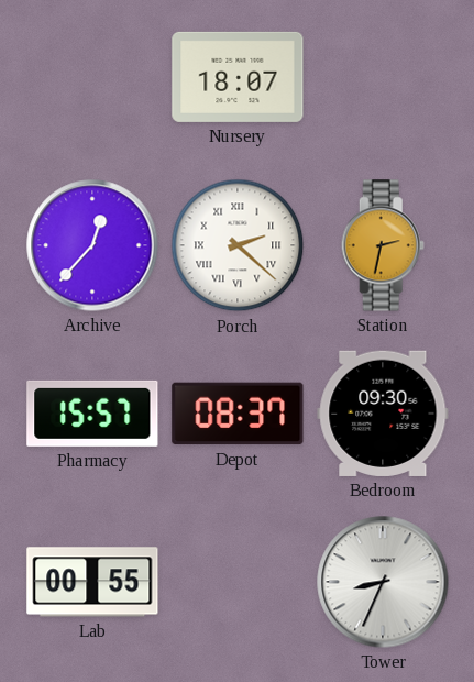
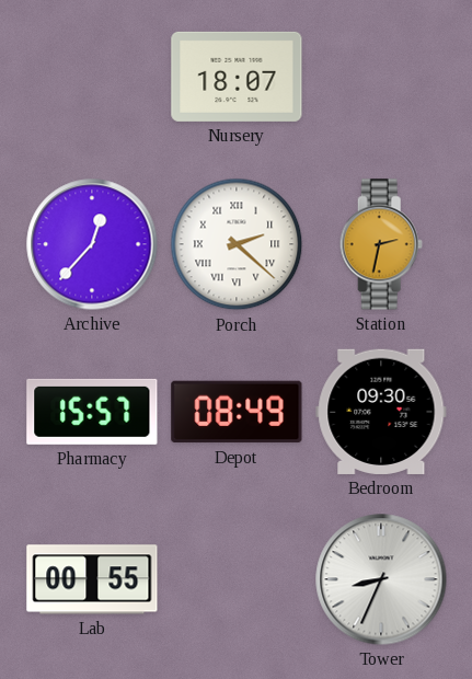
Depot: 08:37 -> 08:49 (237, 412)
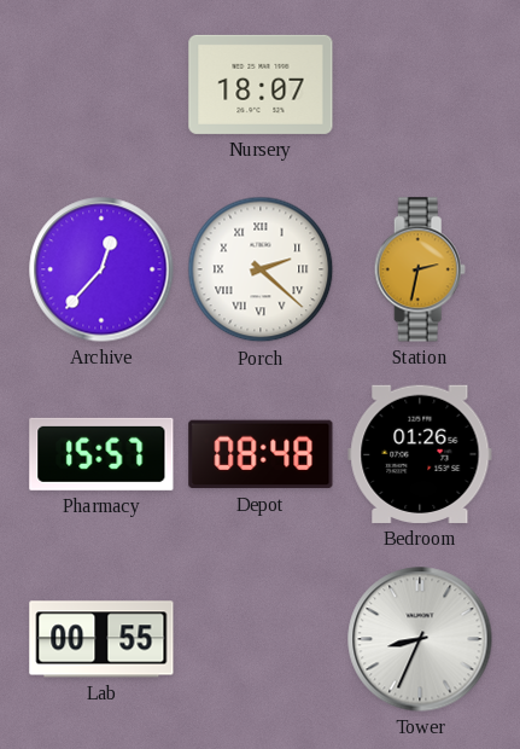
Depot: 08:49 -> 08:48 (261, 454)
Bedroom: 09:30 -> 01:26 (420, 454)
